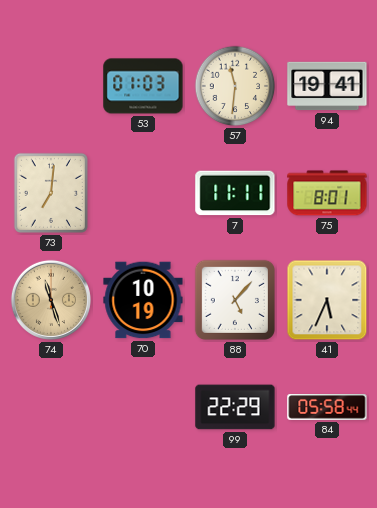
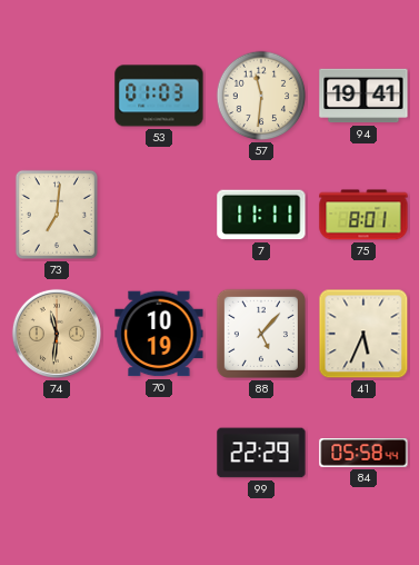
74: 11:27 -> 11:31 (57, 334)
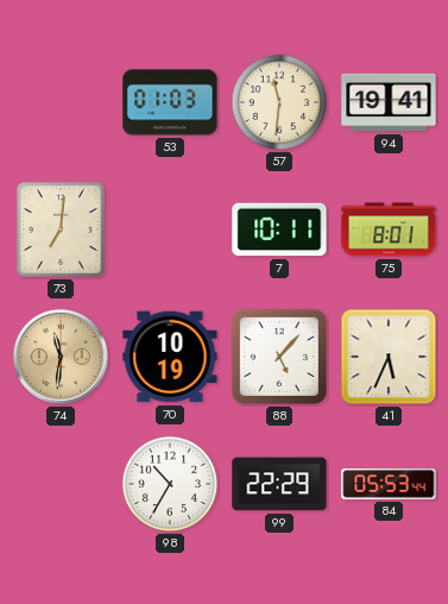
7: 11:11 -> 10:11 (279, 229)
98: none -> 10:35 (170, 484)
84: 05:58 -> 05:53 (389, 485)
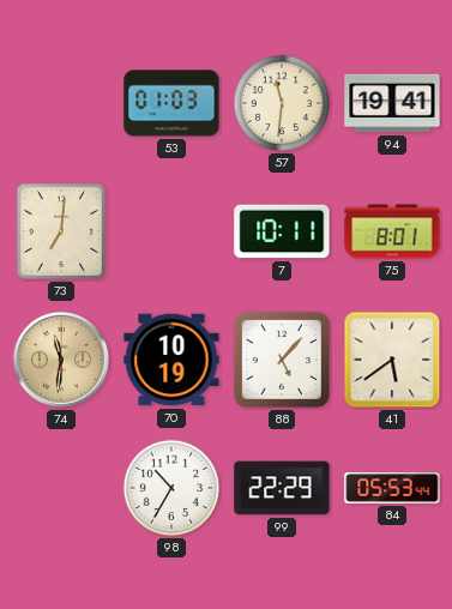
41: 5:34 -> 5:39 (392, 360)
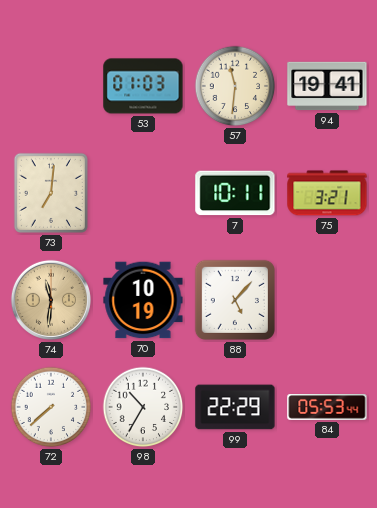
75: 8:01 -> 3:21 (327, 193)
41: 5:39 -> none (392, 360)
72: none -> 7:38 (51, 407)
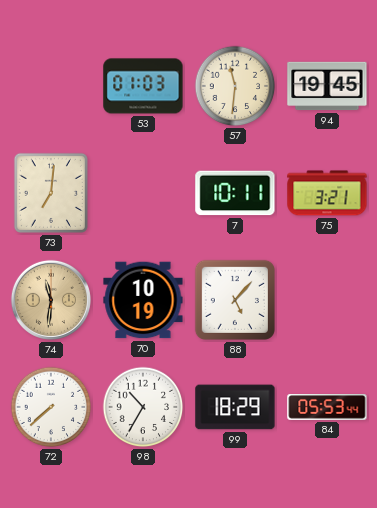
94: 19:41 -> 19:45 (327, 86)
99: 22:29 -> 18:29 (235, 407)
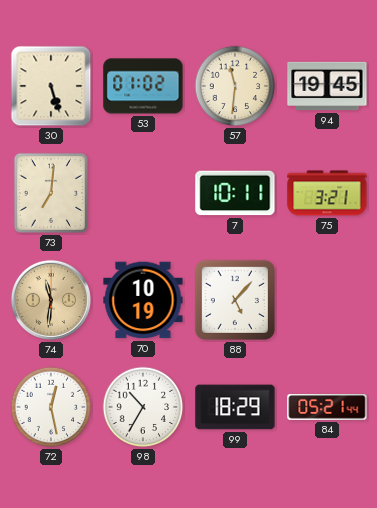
30: none -> 5:27 (51, 86)
53: 01:03 -> 01:02 (143, 86)
72: 7:38 -> 12:28 (51, 407)
84: 05:53 -> 05:21 (327, 408)
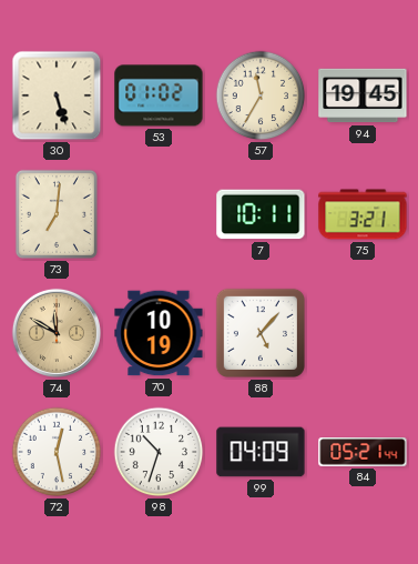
57: 11:31 -> 11:35 (261, 95)
74: 11:31 -> 11:50 (57, 333)
98: 10:35 -> 10:33 (159, 452)
99: 18:29 -> 04:09 (261, 452)
